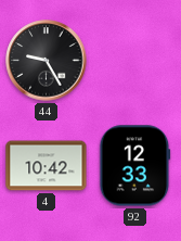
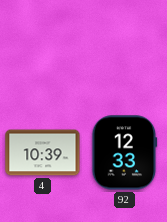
44: 9:25 -> none (47, 61)
4: 10:42 -> 10:39 (43, 153)
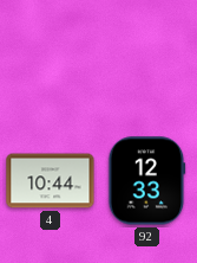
4: 10:39 -> 10:44 (51, 181)
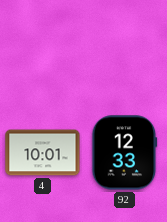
4: 10:44 -> 10:01 (43, 153)
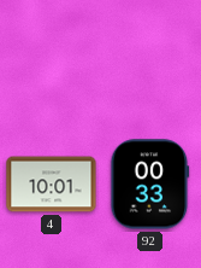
92: 12:33 -> 00:33 (150, 185)
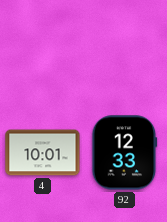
92: 00:33 -> 12:33 (125, 153)
